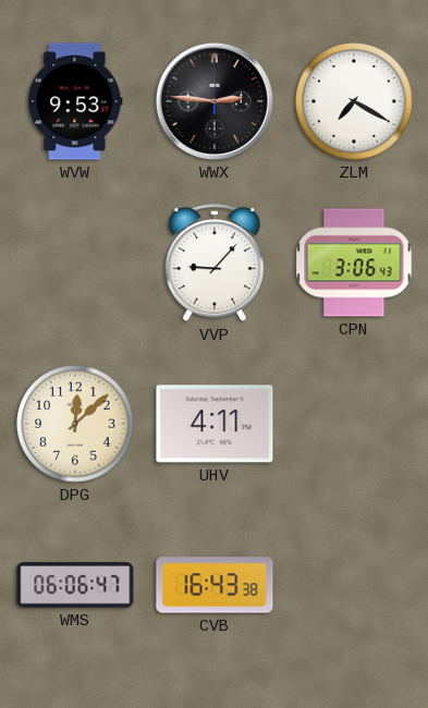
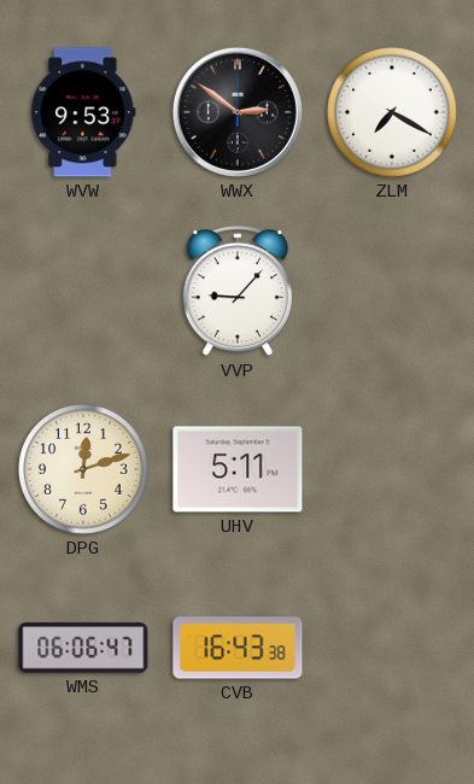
WWX: 2:46 -> 2:51 (238, 112)
CPN: 3:06 -> none (354, 263)
DPG: 12:08 -> 12:12 (83, 469)
UHV: 4:11 -> 5:11 (238, 469)
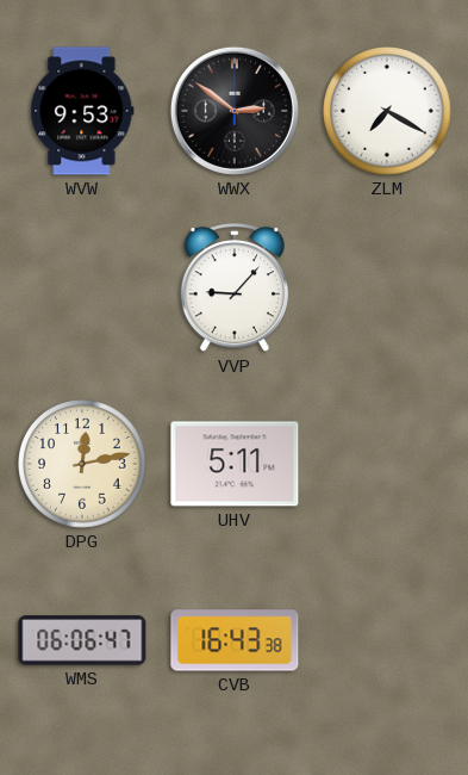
DPG: 12:12 -> 12:13 (82, 464)
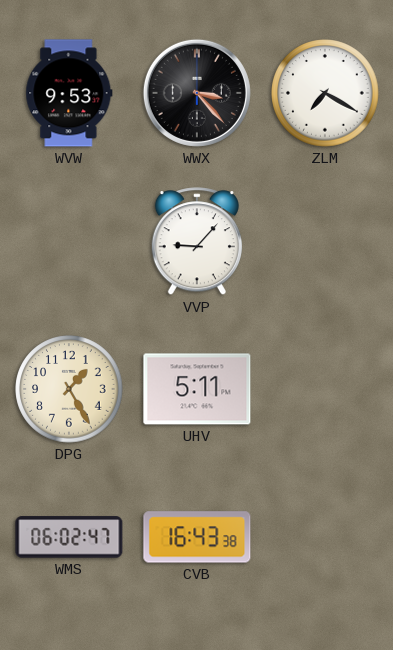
WWX: 2:51 -> 3:23 (197, 93)
DPG: 12:13 -> 1:25 (69, 389)
WMS: 06:06 -> 06:02 (69, 537)
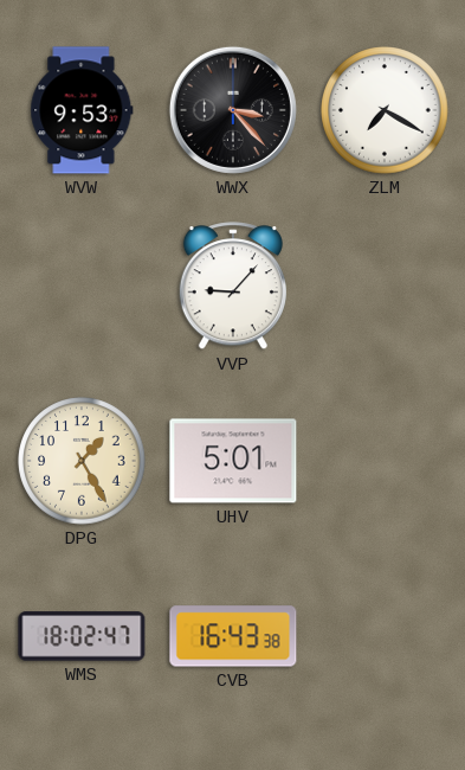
UHV: 5:11 -> 5:01 (233, 461)
WMS: 06:02 -> 18:02 (82, 636)
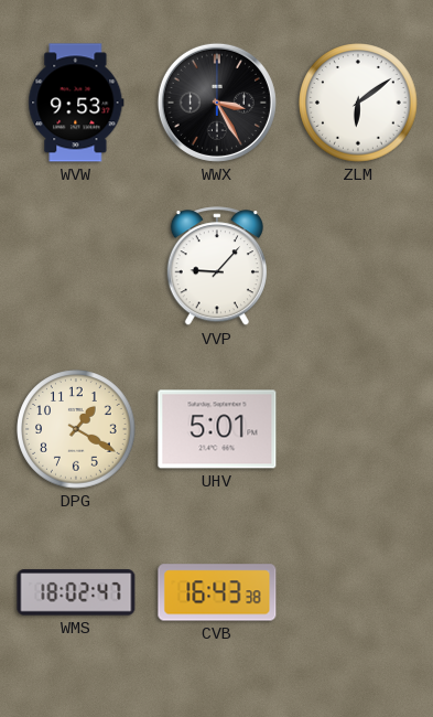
WWX: 3:23 -> 3:25 (217, 103)
ZLM: 7:20 -> 6:09 (358, 103)
DPG: 1:25 -> 1:20 (76, 429)
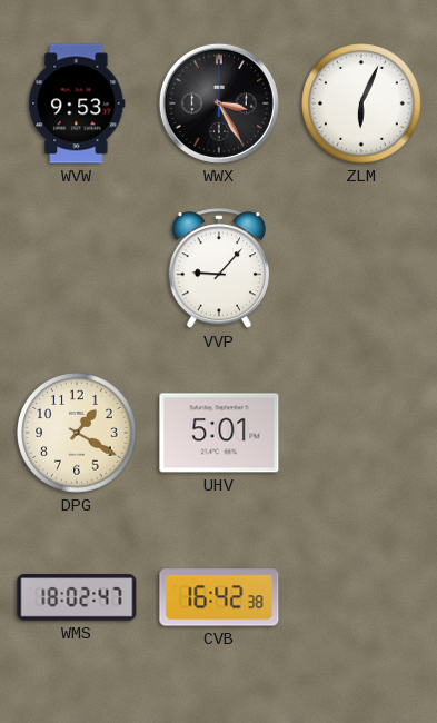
ZLM: 6:09 -> 6:04 (361, 103)
CVB: 16:43 -> 16:42 (219, 597)
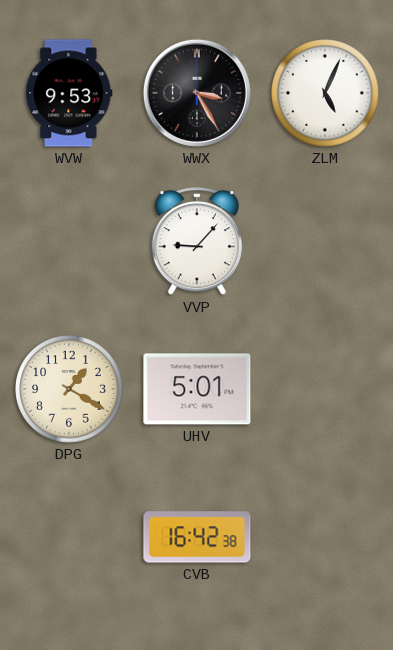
ZLM: 6:04 -> 5:04 (325, 93)
WMS: 18:02 -> none (77, 597)
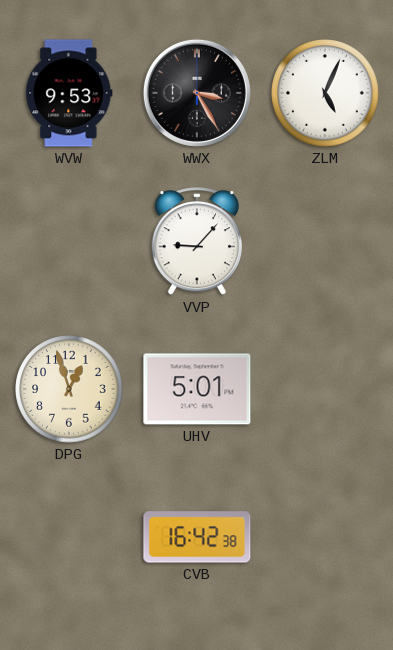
DPG: 1:20 -> 12:57 (69, 389)
